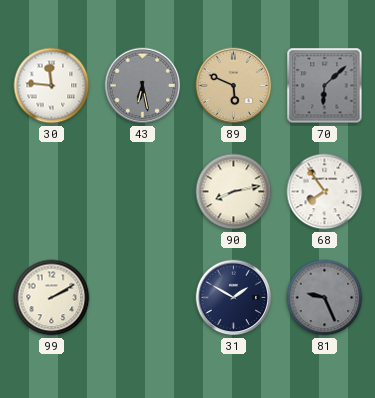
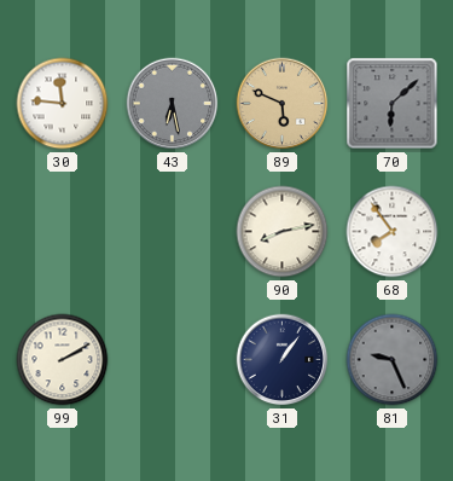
31: 1:50 -> 1:06 (283, 360)
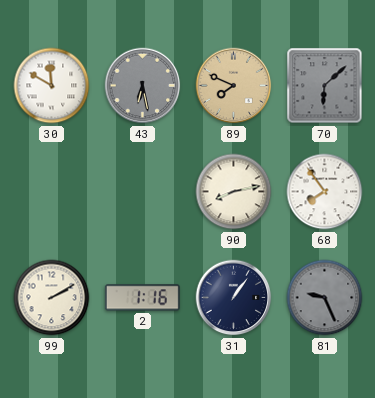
30: 11:46 -> 11:50 (52, 86)
89: 5:49 -> 7:49 (234, 86)
2: none -> 1:16 (142, 298)
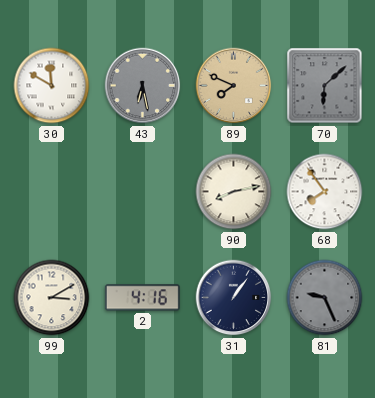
99: 2:10 -> 3:10 (52, 298)
2: 1:16 -> 4:16 (142, 298)
